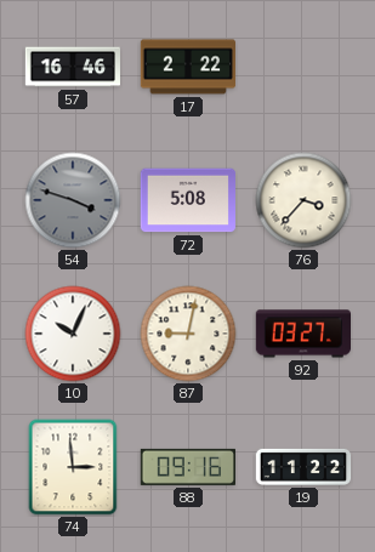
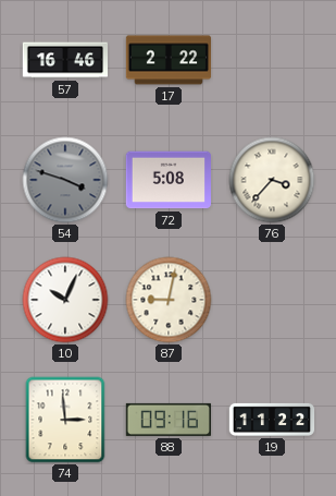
92: 03:27 -> none (302, 334)
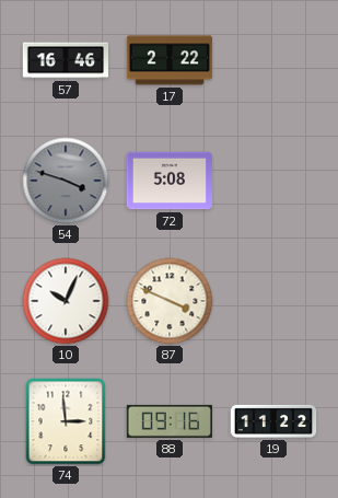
76: 3:37 -> none (272, 180)
87: 9:02 -> 3:49 (170, 301)
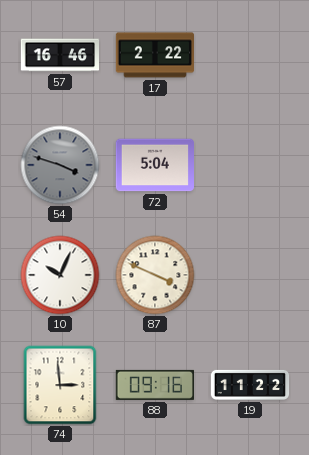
72: 5:08 -> 5:04 (154, 165)
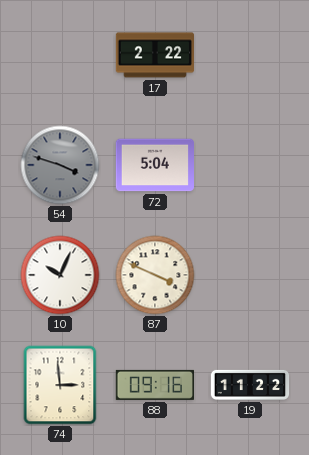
57: 16:46 -> none (59, 55)
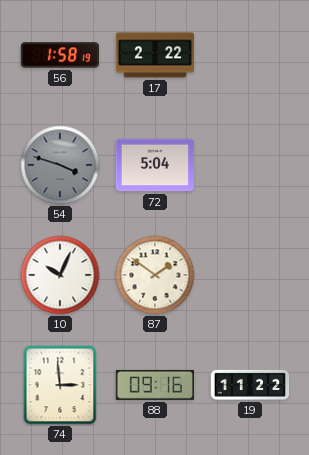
56: none -> 1:58 (59, 55)
87: 3:49 -> 1:51 (155, 275)
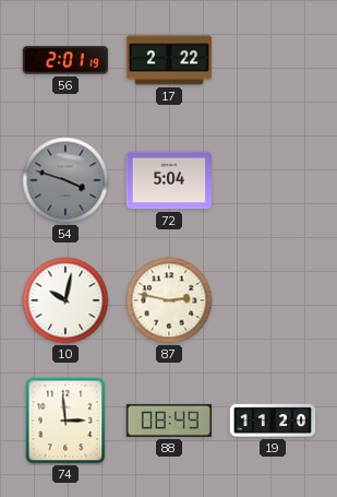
56: 1:58 -> 2:01 (64, 60)
10: 10:04 -> 10:02 (65, 300)
87: 1:51 -> 2:47 (169, 300)
88: 09:16 -> 08:49 (168, 421)
19: 11:22 -> 11:20 (273, 421)
